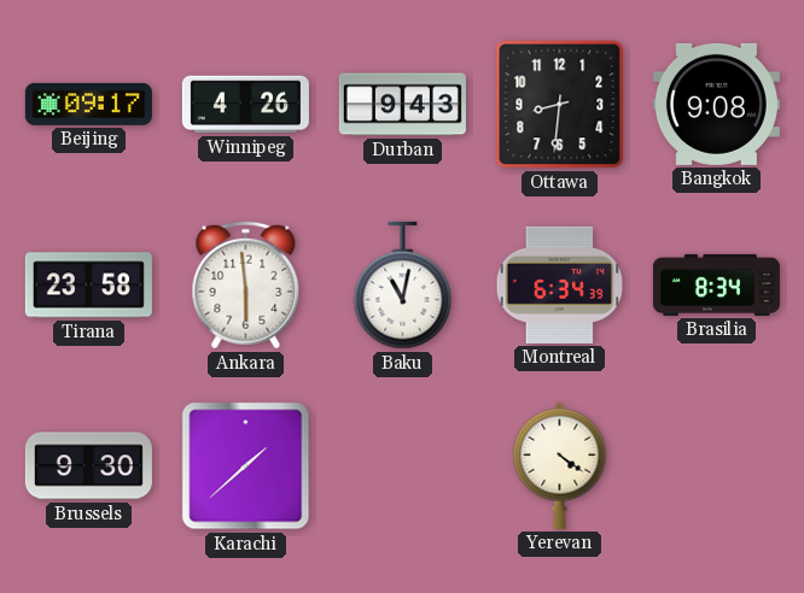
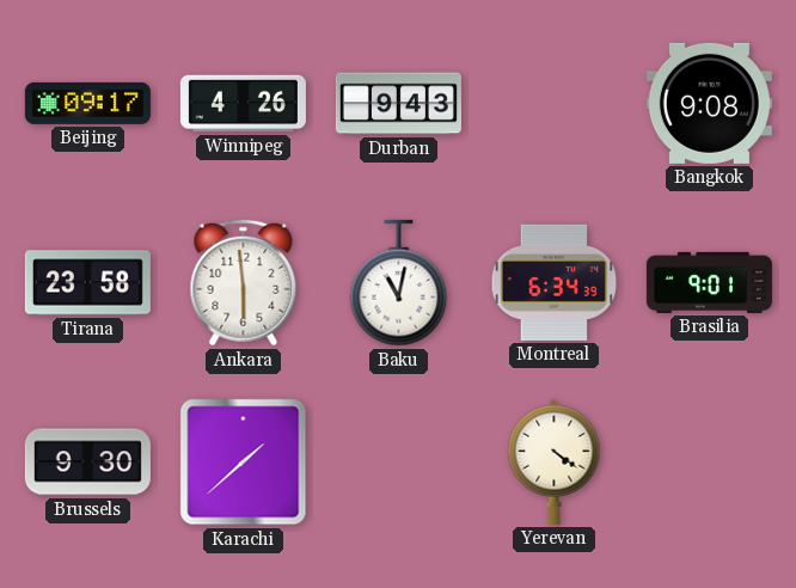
Ottawa: 8:31 -> none (560, 105)
Brasilia: 8:34 -> 9:01 (709, 282)
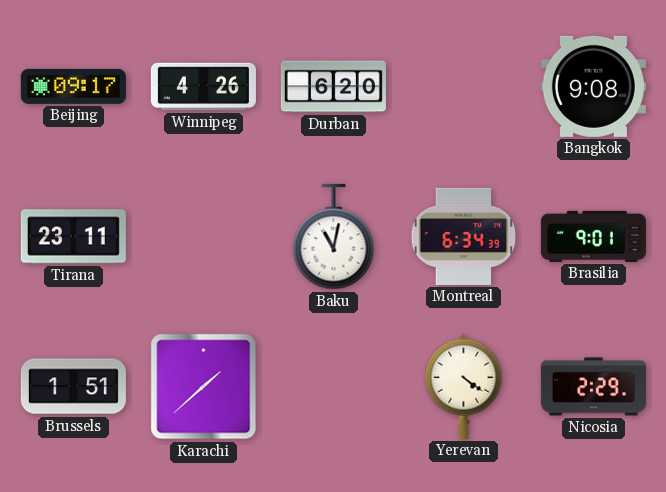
Durban: 9:43 -> 6:20 (333, 87)
Tirana: 23:58 -> 23:11 (73, 237)
Ankara: 5:59 -> none (244, 283)
Brussels: 9:30 -> 1:51 (73, 387)
Nicosia: none -> 2:29 (593, 387)
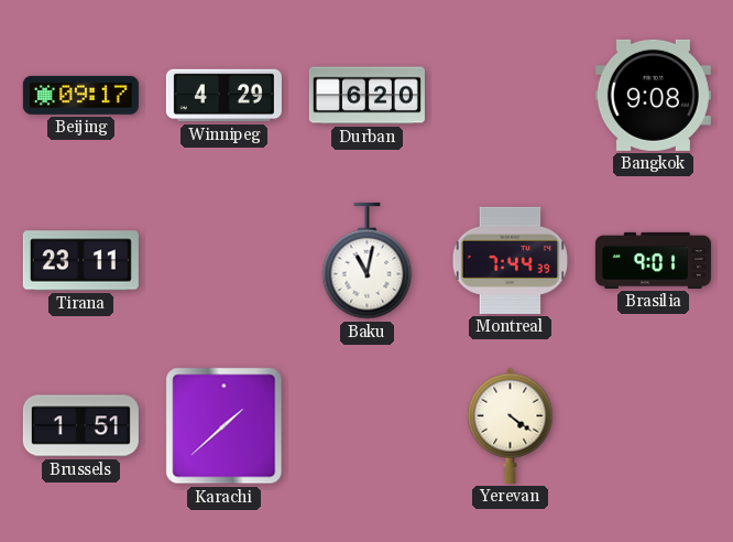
Winnipeg: 4:26 -> 4:29 (223, 96)
Montreal: 6:34 -> 7:44 (511, 260)
Nicosia: 2:29 -> none (593, 387)
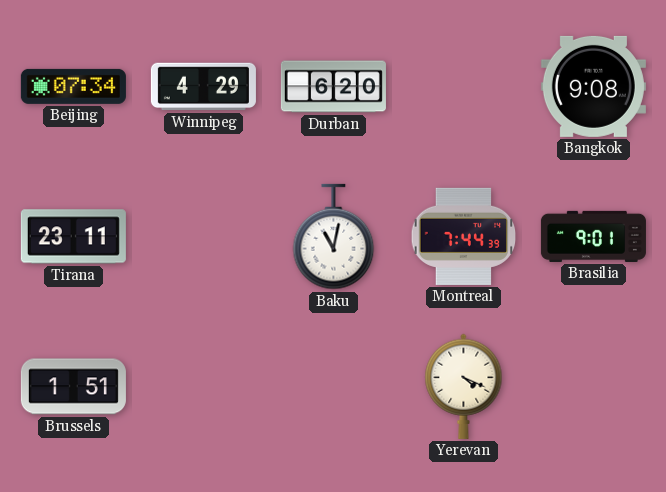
Beijing: 09:17 -> 07:34 (73, 86)
Karachi: 1:38 -> none (225, 426)
Yerevan: 4:21 -> 4:19 (464, 386)
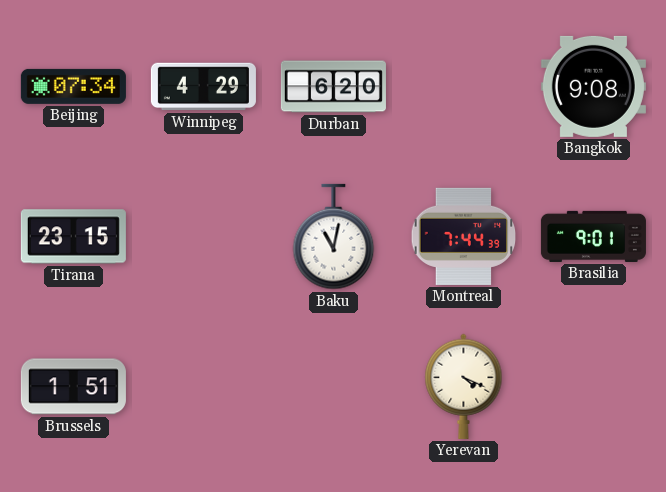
Tirana: 23:11 -> 23:15 (73, 237)
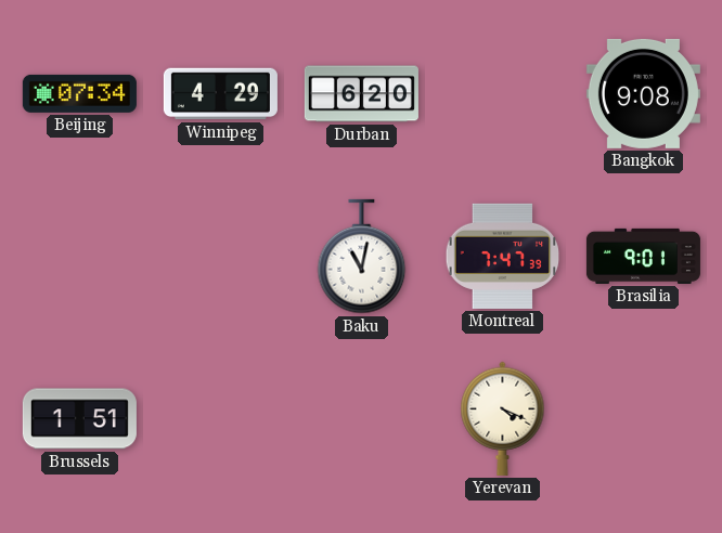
Tirana: 23:15 -> none (73, 237)
Montreal: 7:44 -> 7:47 (503, 256)
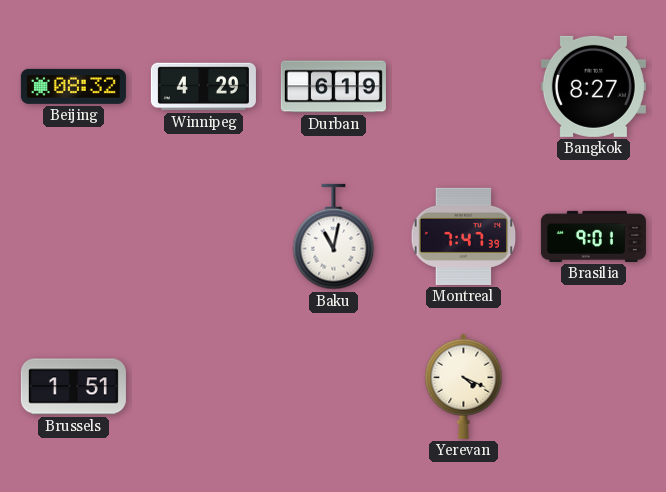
Beijing: 07:34 -> 08:32 (73, 86)
Durban: 6:20 -> 6:19 (333, 87)
Bangkok: 9:08 -> 8:27 (593, 86)
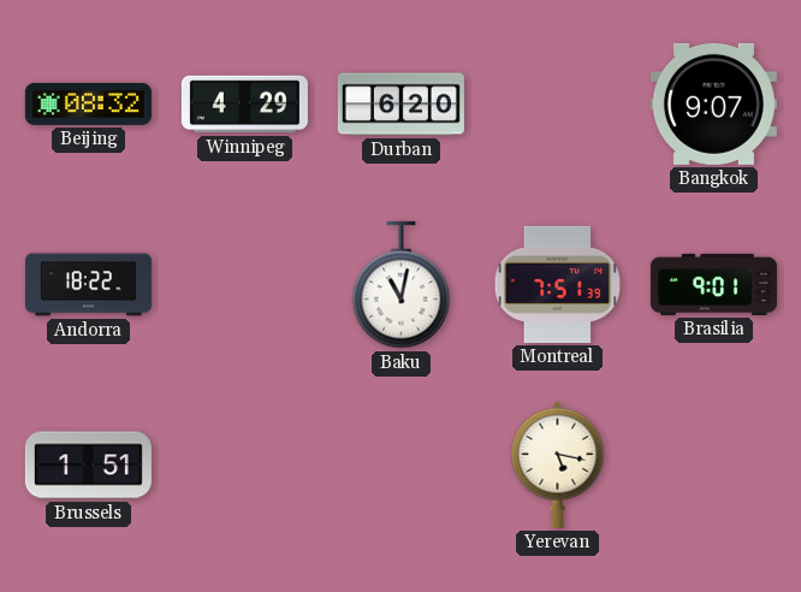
Durban: 6:19 -> 6:20 (400, 105)
Bangkok: 8:27 -> 9:07 (713, 103)
Andorra: none -> 18:22 (88, 285)
Montreal: 7:47 -> 7:51 (558, 284)
Yerevan: 4:19 -> 5:17 (558, 464)
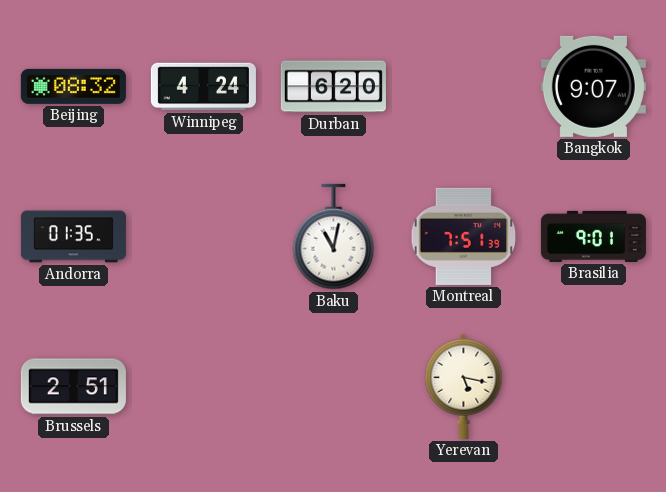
Winnipeg: 4:29 -> 4:24 (203, 87)
Andorra: 18:22 -> 01:35 (73, 237)
Brussels: 1:51 -> 2:51 (73, 387)
